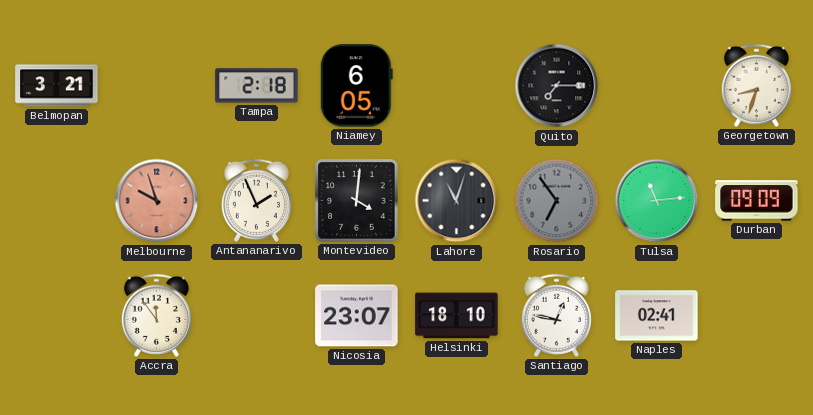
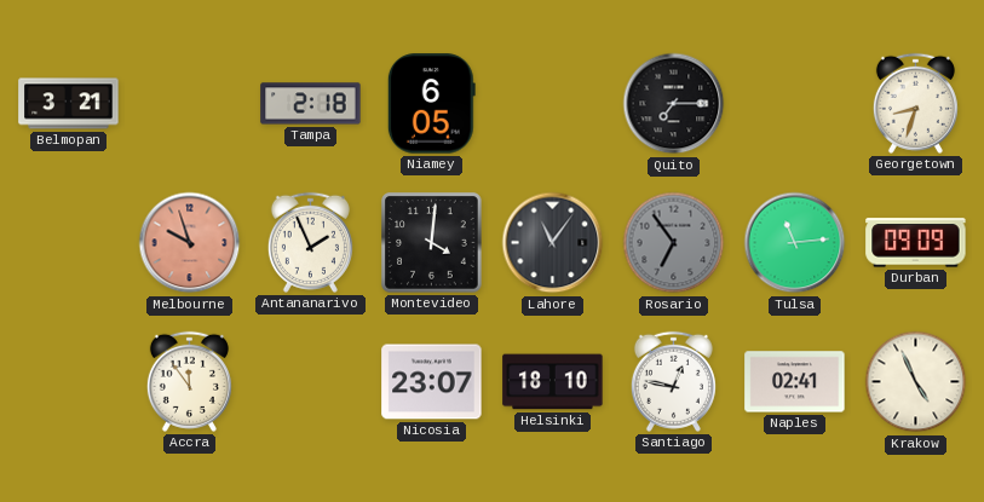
Lahore: 11:03 -> 11:06 (553, 243)
Krakow: none -> 4:56 (916, 382)
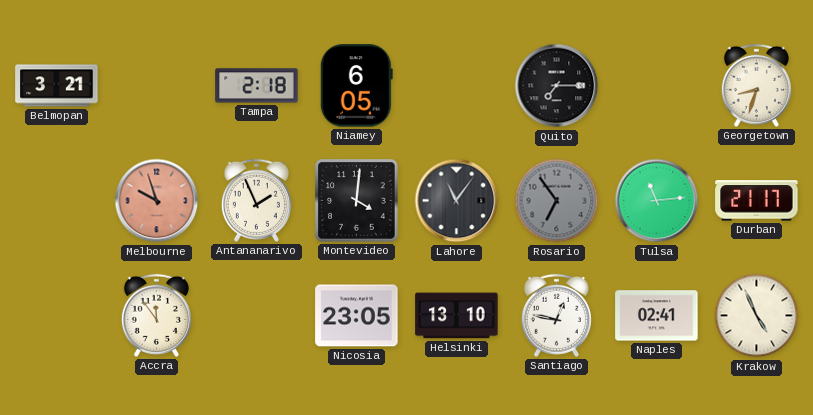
Durban: 09:09 -> 21:17 (757, 201)
Nicosia: 23:07 -> 23:05 (357, 316)
Helsinki: 18:10 -> 13:10 (457, 316)
